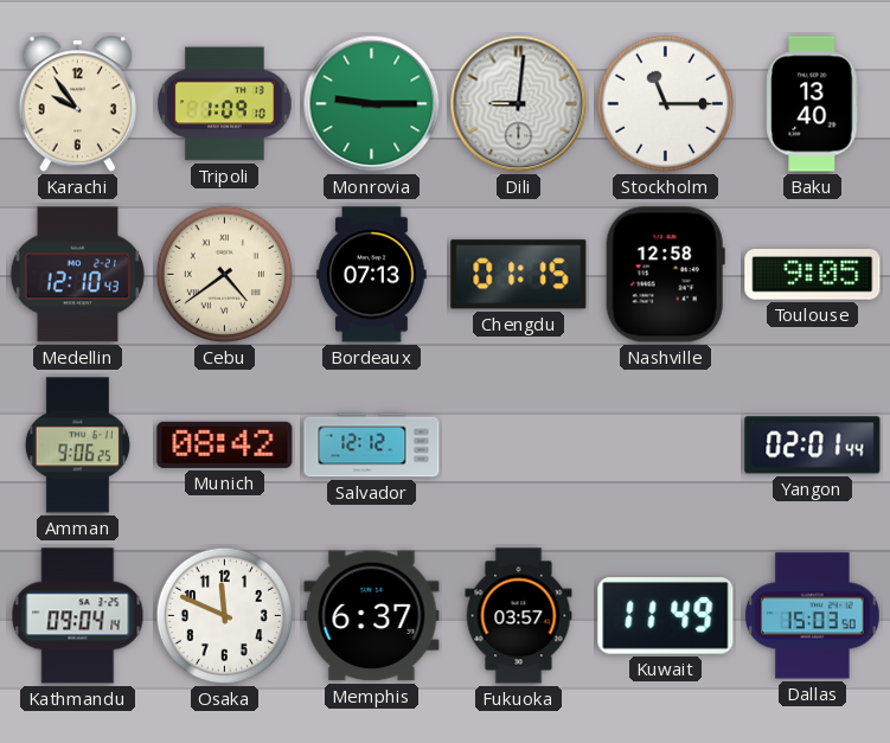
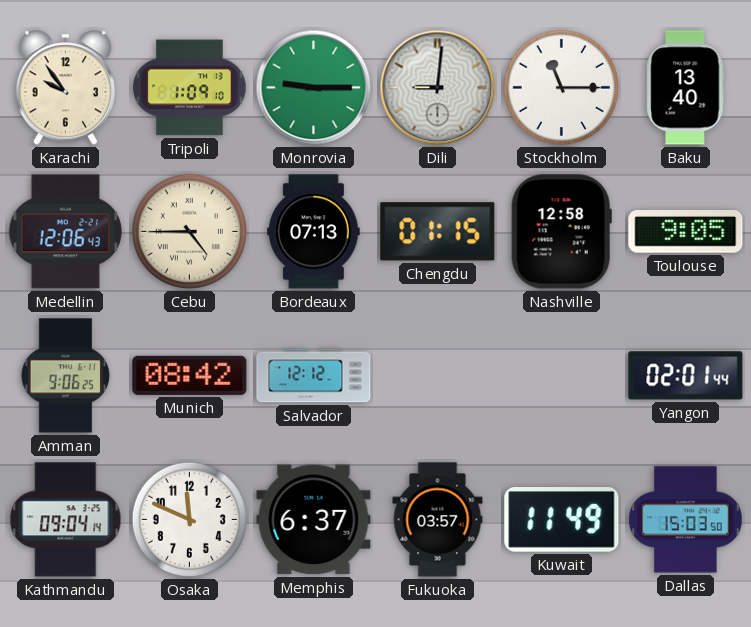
Medellin: 12:10 -> 12:06 (65, 232)
Cebu: 4:39 -> 4:45 (189, 231)
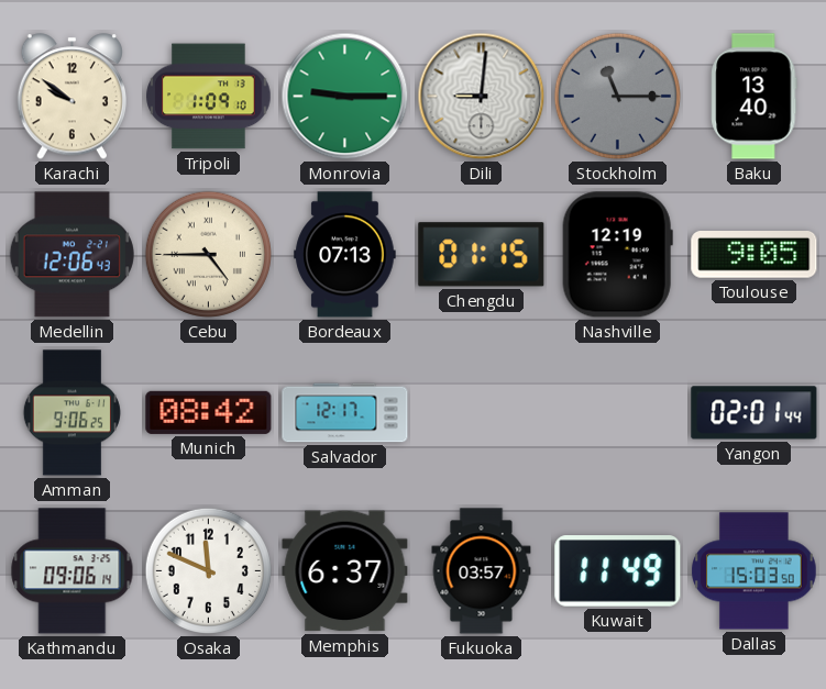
Karachi: 9:54 -> 9:51 (71, 97)
Stockholm dial: white -> grey (617, 96)
Nashville: 12:58 -> 12:19 (617, 255)
Salvador: 12:12 -> 12:17 (345, 413)
Kathmandu: 09:04 -> 09:06 (73, 571)
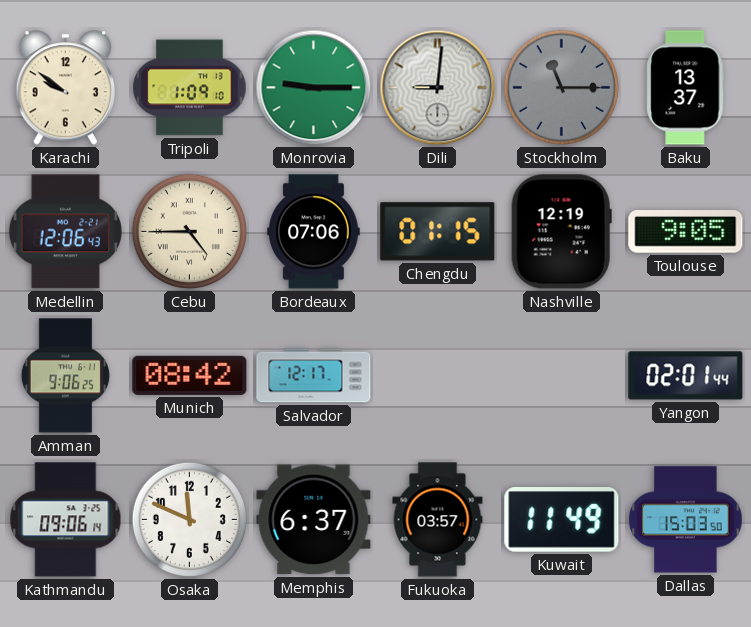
Baku: 13:40 -> 13:37 (686, 88)
Bordeaux: 07:13 -> 07:06 (314, 232)
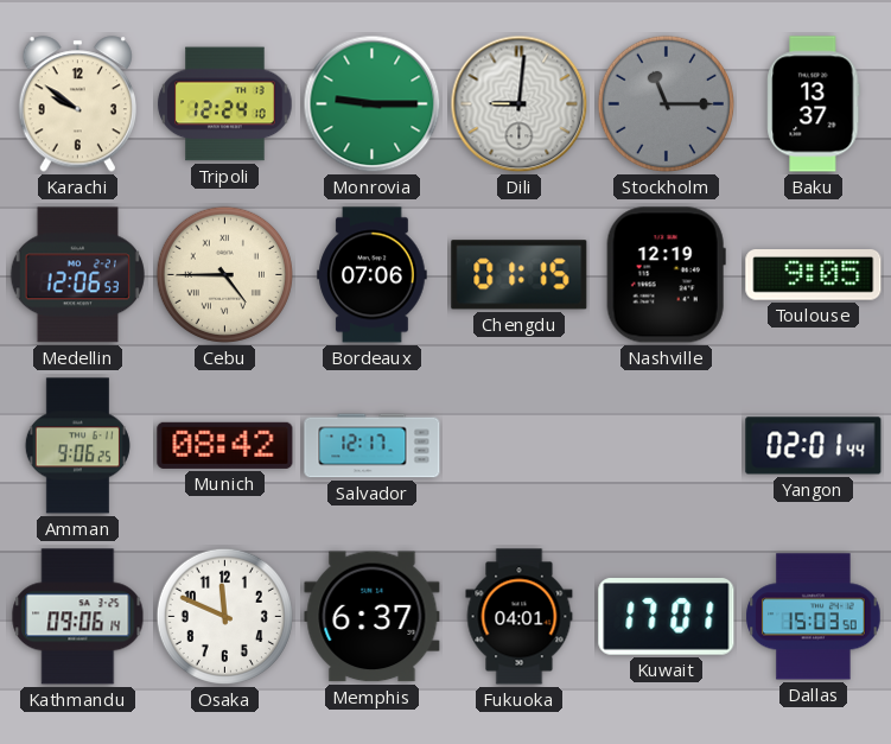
Tripoli: 1:09 -> 12:24 (225, 104)
Medellin: 12:06:43 -> 12:06:53 (77, 275)
Fukuoka: 03:57 -> 04:01 (520, 617)
Kuwait: 11:49 -> 17:01 (667, 617)
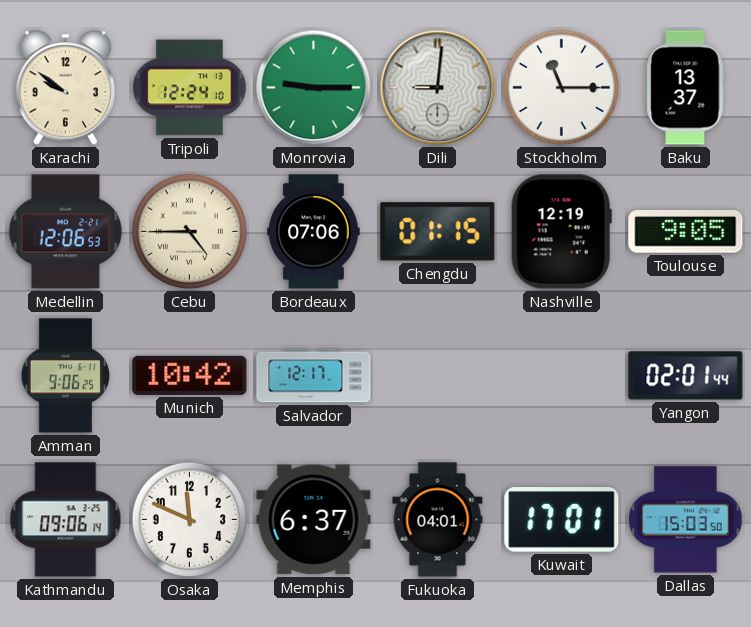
Stockholm dial: grey -> white (561, 87)
Munich: 08:42 -> 10:42 (190, 375)
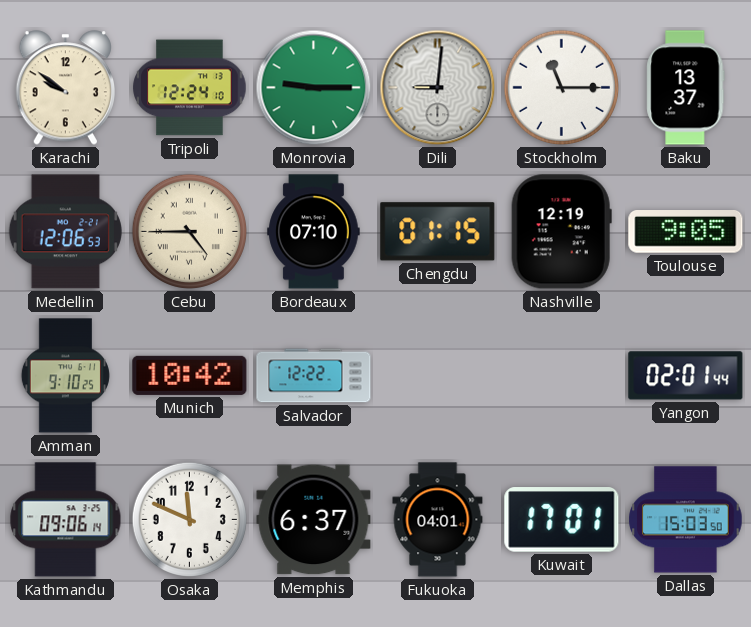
Bordeaux: 07:06 -> 07:10 (314, 232)
Amman: 9:06 -> 9:10 (65, 376)
Salvador: 12:17 -> 12:22 (314, 376)
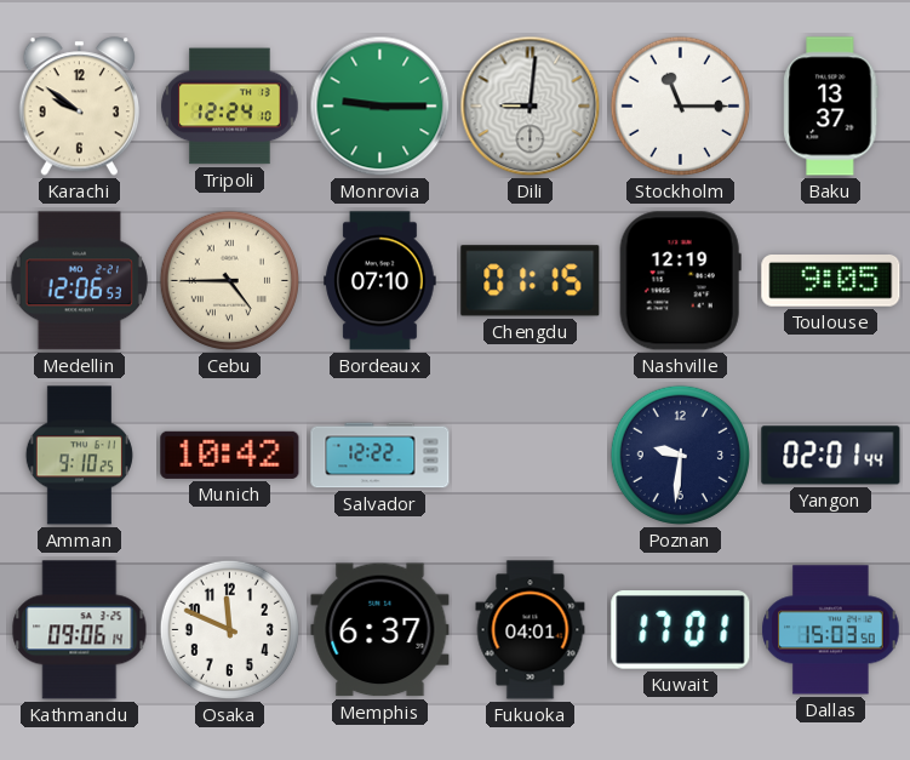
Poznan: none -> 9:31 (680, 455)
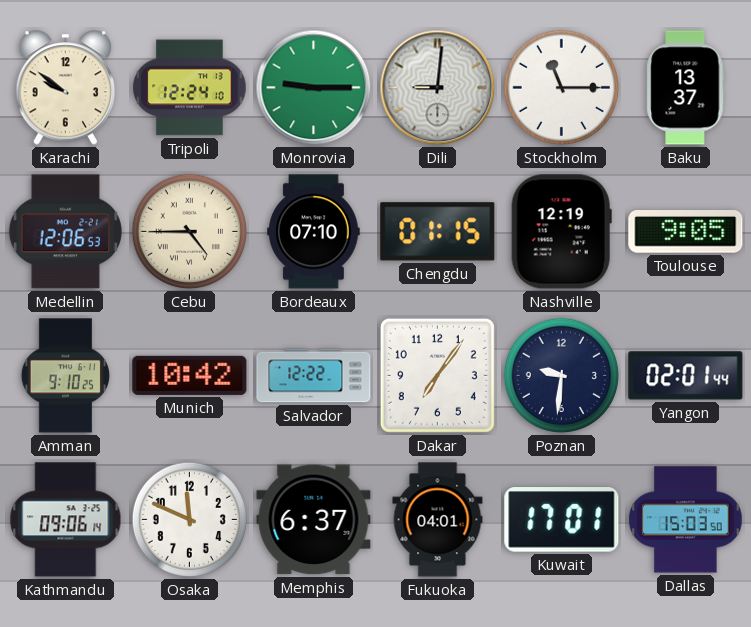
Dakar: none -> 7:06 (437, 375)
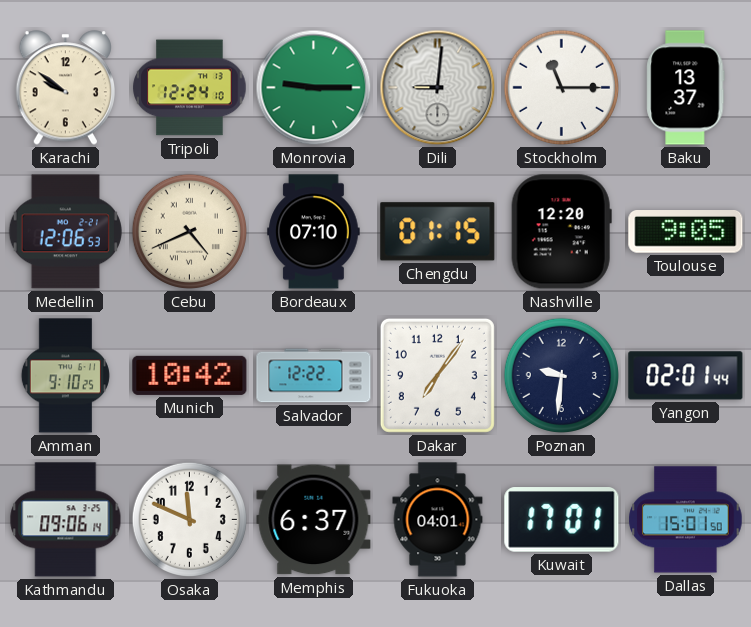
Cebu: 4:45 -> 4:41 (189, 231)
Nashville: 12:19 -> 12:20 (561, 232)
Dallas: 15:03 -> 15:01 (686, 520)
